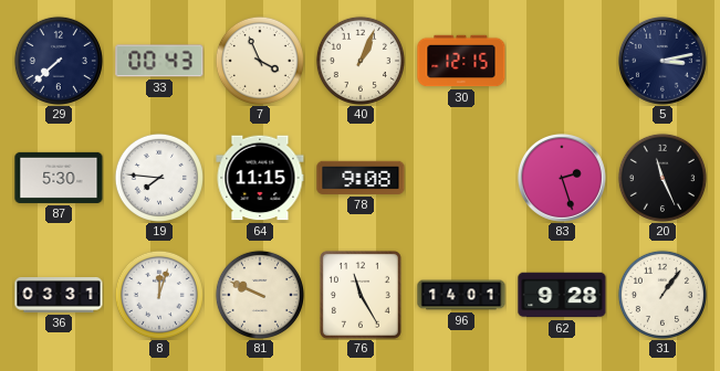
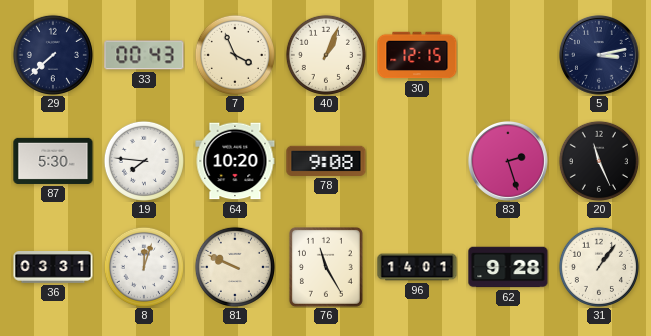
64: 11:15 -> 10:20 (235, 161)
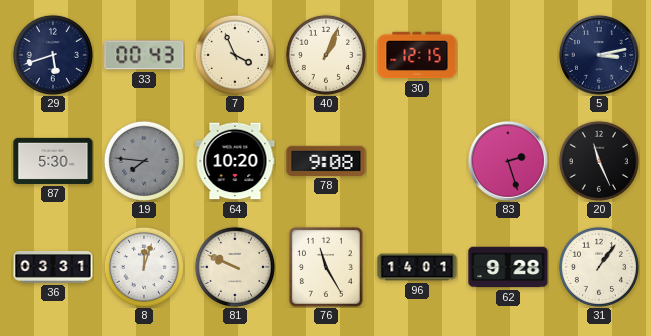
29: 7:38 -> 5:42 (53, 55)
19 dial: white -> grey (144, 161)
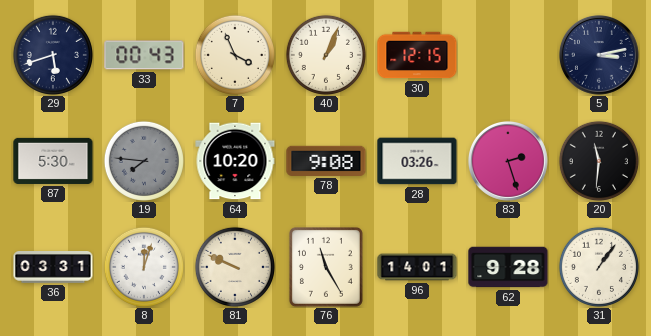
28: none -> 03:26 (417, 161)
20: 11:26 -> 11:31 (599, 161)
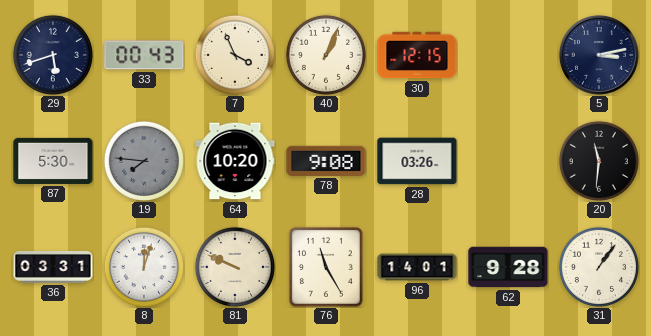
83: 2:27 -> none (508, 161)
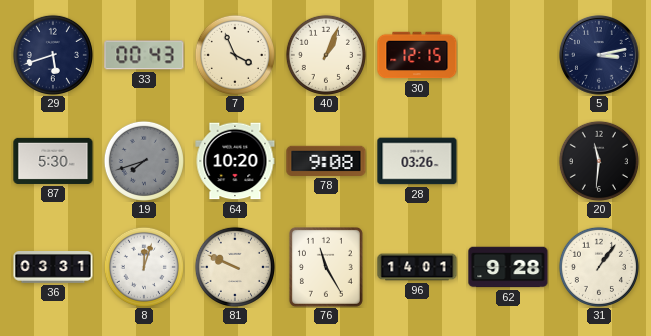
19: 7:46 -> 7:42 (144, 161)
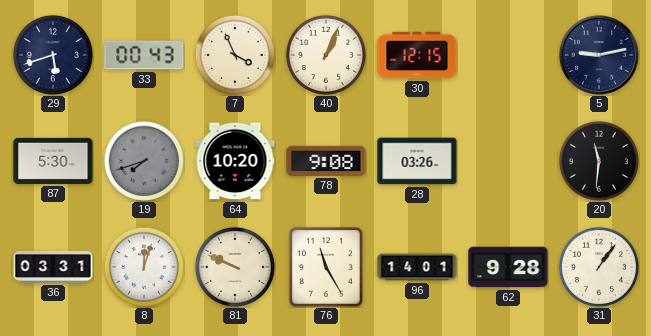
5: 3:13 -> 9:13 (599, 55)
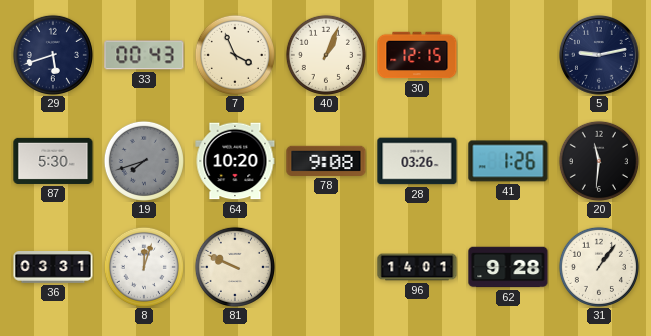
41: none -> 1:26 (508, 161)
76: 11:25 -> none (326, 267)
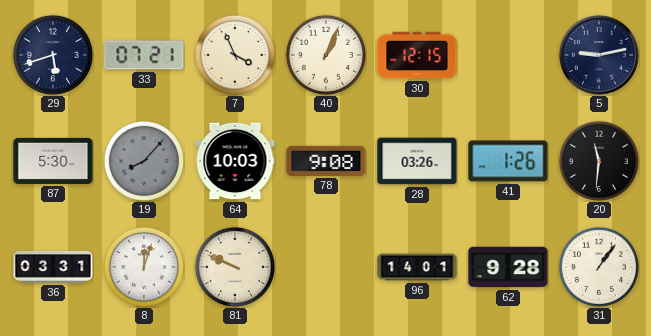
33: 00:43 -> 07:21 (144, 55)
19: 7:42 -> 8:07 (144, 161)
64: 10:20 -> 10:03 (235, 161)
